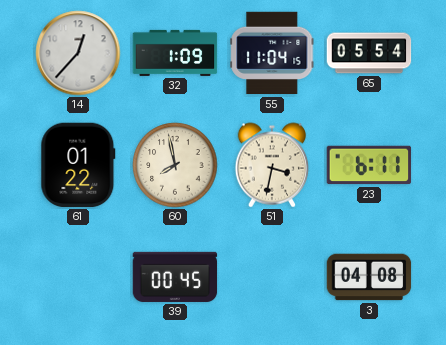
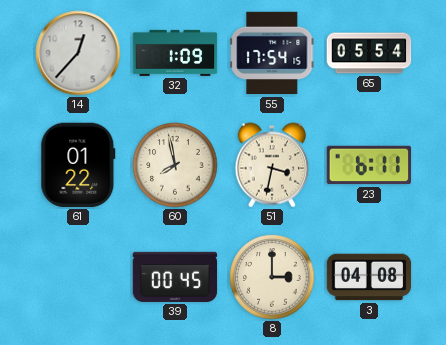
55: 11:04 -> 17:54 (272, 53)
8: none -> 3:00 (272, 277)
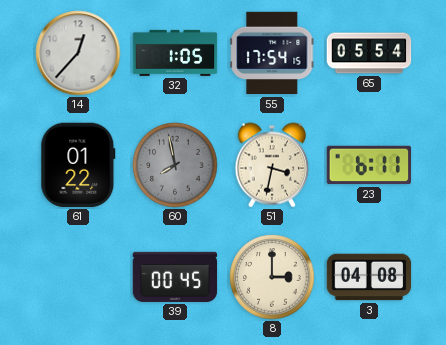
32: 1:09 -> 1:05 (175, 53)
60 dial: cream -> grey (175, 165)
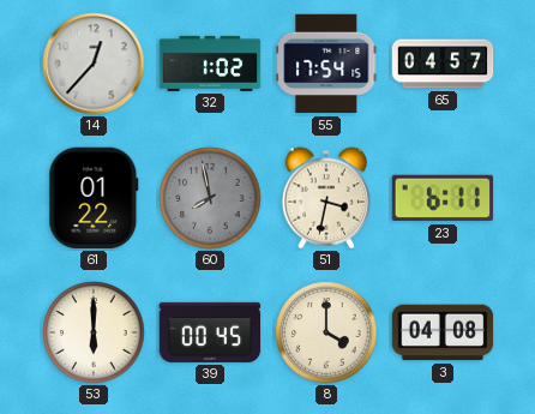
32: 1:05 -> 1:02 (210, 64)
65: 05:54 -> 04:57 (443, 64)
53: none -> 6:00 (94, 332)
8: 3:00 -> 4:00 (326, 332)
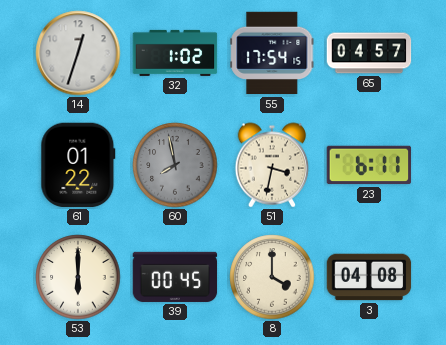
14: 12:37 -> 12:33 (78, 53)
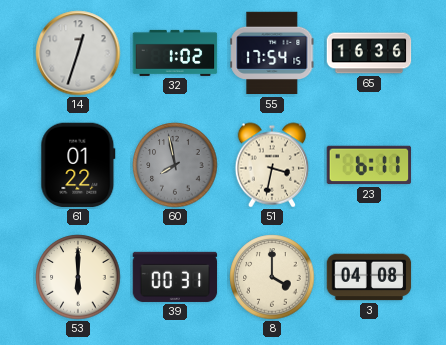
65: 04:57 -> 16:36 (369, 53)
39: 00:45 -> 00:31 (175, 277)
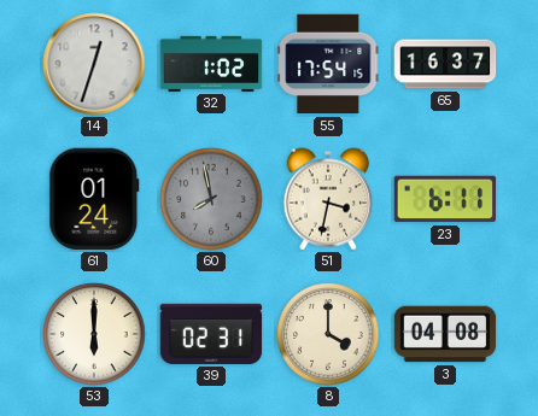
65: 16:36 -> 16:37 (445, 64)
61: 01:22 -> 01:24 (94, 199)
39: 00:31 -> 02:31 (211, 334)
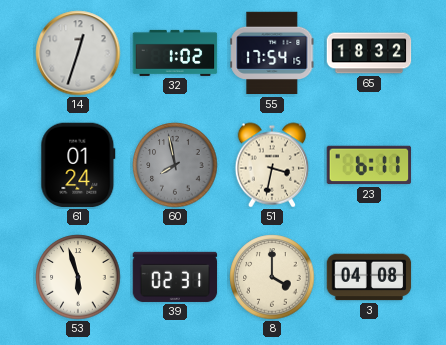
65: 16:37 -> 18:32 (369, 53)
53: 6:00 -> 5:57 (78, 277)
